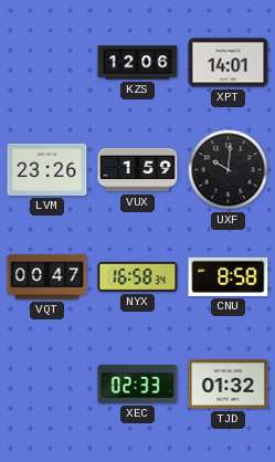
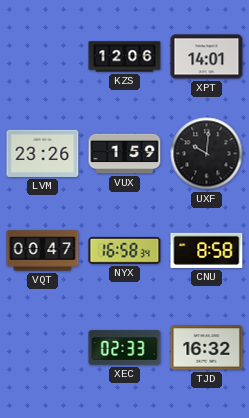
TJD: 01:32 -> 16:32 (207, 348)
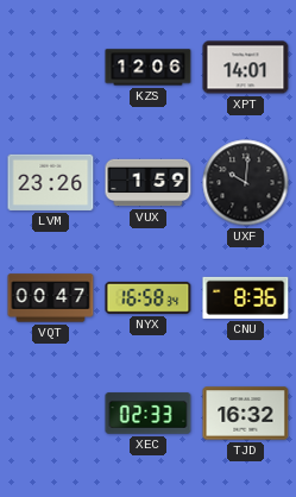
CNU: 8:58 -> 8:36 (246, 297)
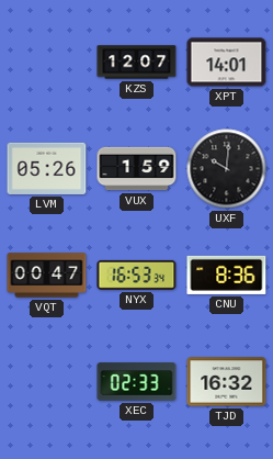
KZS: 12:06 -> 12:07 (137, 63)
LVM: 23:26 -> 05:26 (47, 168)
NYX: 16:58 -> 16:53 (137, 275)
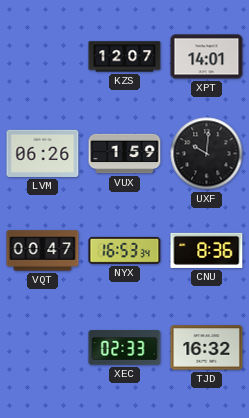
LVM: 05:26 -> 06:26 (43, 153)
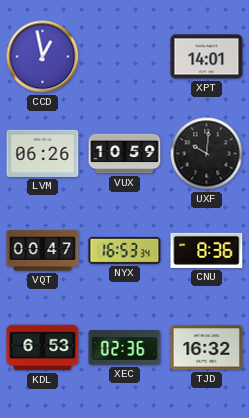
CCD: none -> 12:58 (43, 57)
KZS: 12:07 -> none (125, 57)
VUX: 1:59 -> 10:59 (125, 154)
KDL: none -> 6:53 (43, 348)
XEC: 02:33 -> 02:36 (125, 348)
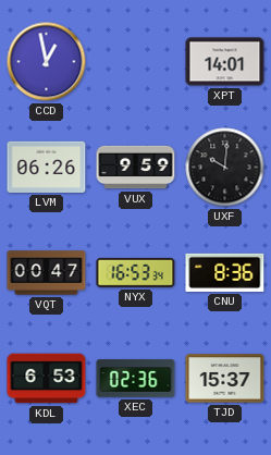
VUX: 10:59 -> 9:59 (136, 168)
TJD: 16:32 -> 15:37 (225, 379)
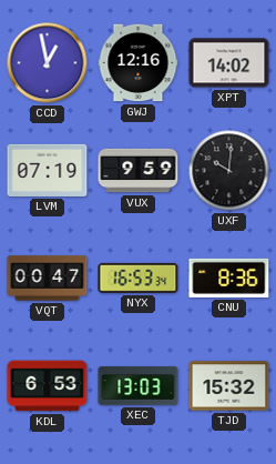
GWJ: none -> 12:16 (139, 63)
XPT: 14:01 -> 14:02 (229, 63)
LVM: 06:26 -> 07:19 (48, 170)
XEC: 02:36 -> 13:03 (139, 386)
TJD: 15:37 -> 15:32 (229, 386)
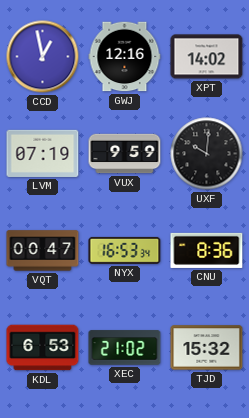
XEC: 13:03 -> 21:02 (125, 348)
